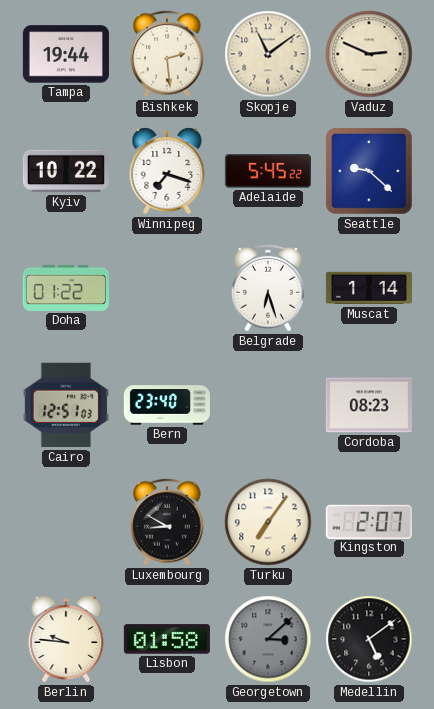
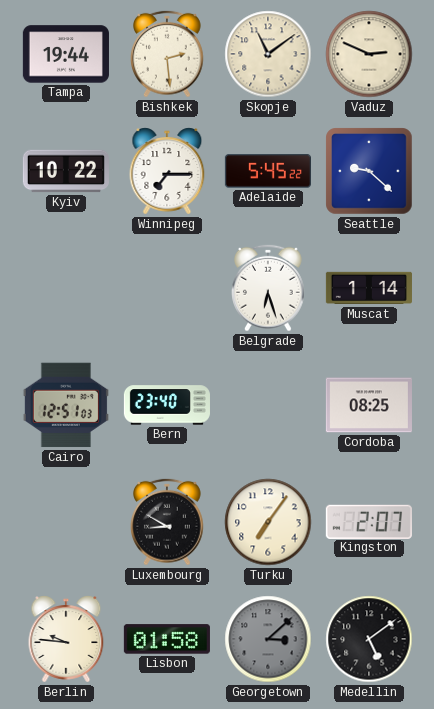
Winnipeg: 7:18 -> 7:15 (167, 171)
Doha: 01:22 -> none (66, 288)
Cordoba: 08:23 -> 08:25 (369, 405)
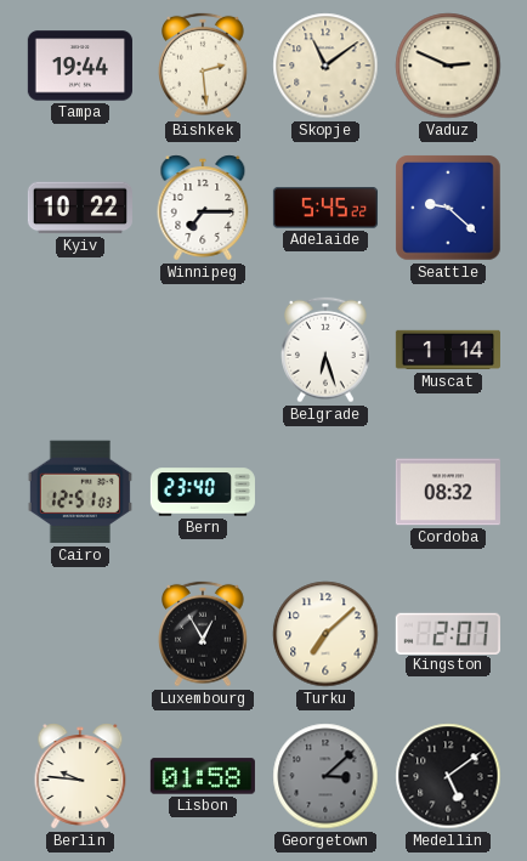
Cordoba: 08:25 -> 08:32 (448, 492)
Luxembourg: 8:50 -> 12:55 (204, 634)
Turku: 7:06 -> 7:08 (325, 634)
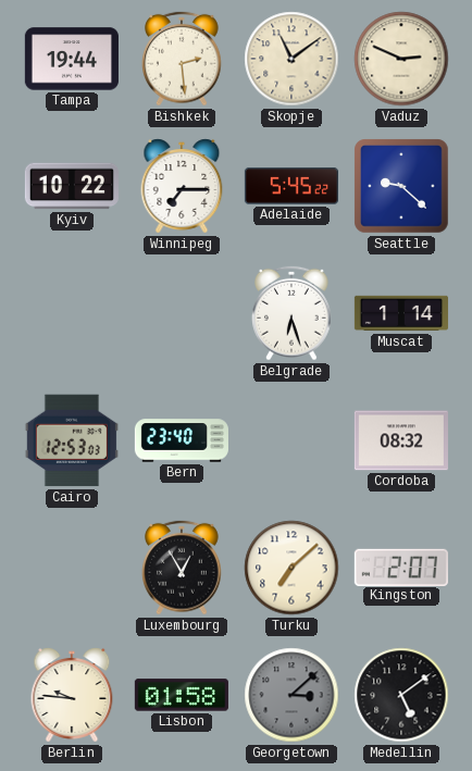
Cairo: 12:51 -> 12:53 (72, 440)
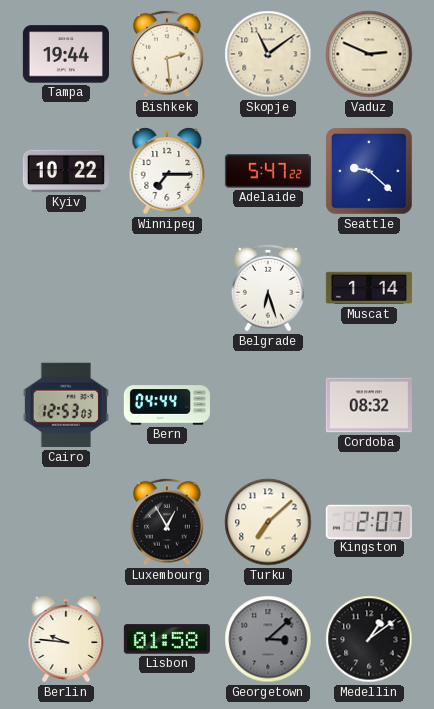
Adelaide: 5:45 -> 5:47 (268, 171)
Bern: 23:40 -> 04:44 (167, 405)
Medellin: 5:09 -> 1:09 (369, 639)
